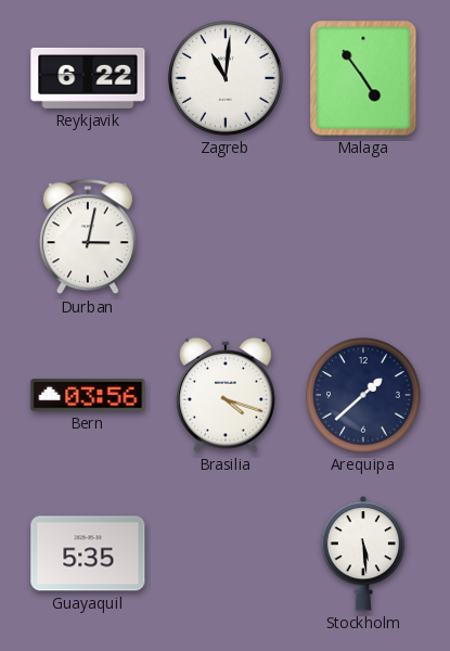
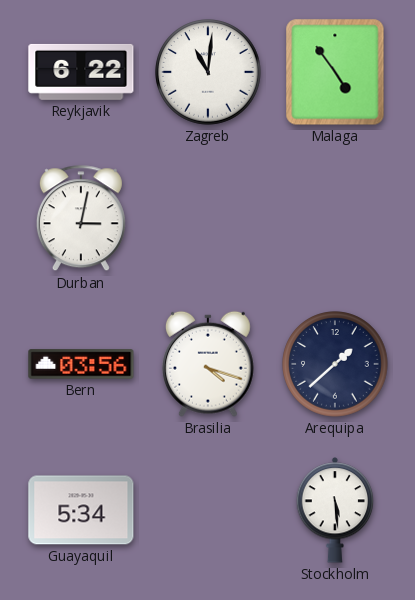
Guayaquil: 5:35 -> 5:34 (81, 510)
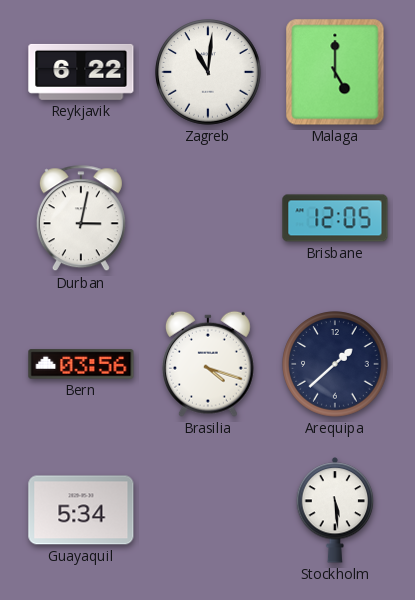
Malaga: 4:54 -> 5:00 (335, 72)
Brisbane: none -> 12:05 (335, 218)
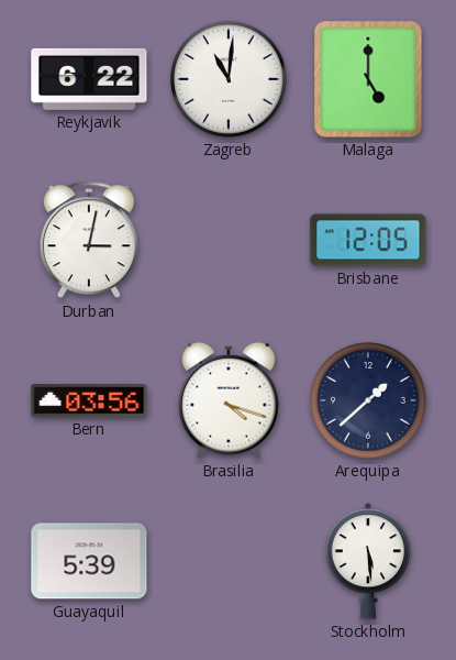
Guayaquil: 5:34 -> 5:39 (89, 561)
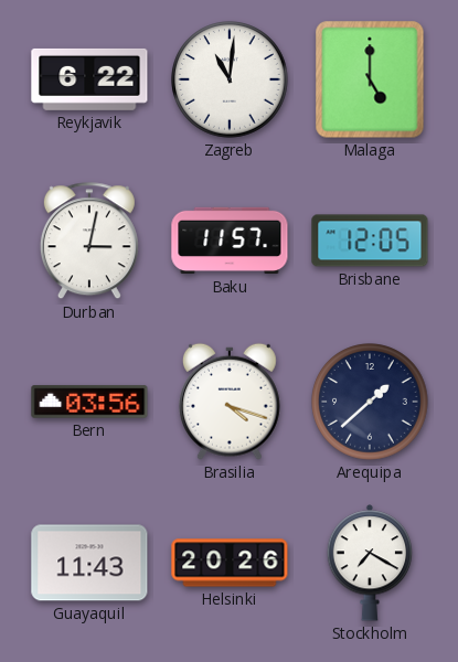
Baku: none -> 11:57 (230, 241)
Guayaquil: 5:39 -> 11:43 (89, 563)
Helsinki: none -> 20:26 (230, 563)
Stockholm: 5:29 -> 7:20 (370, 563)
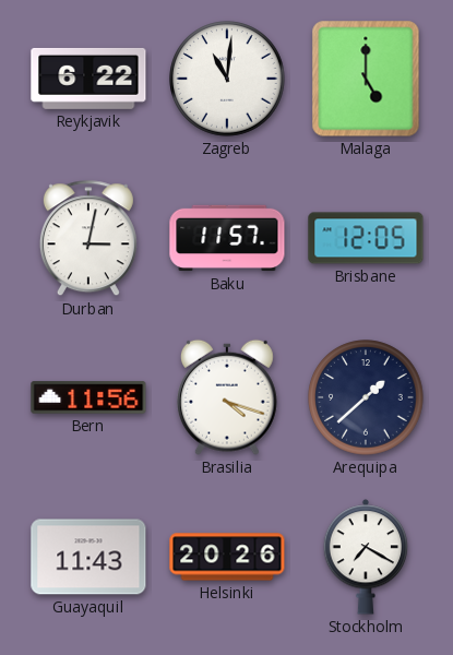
Bern: 03:56 -> 11:56 (88, 397)
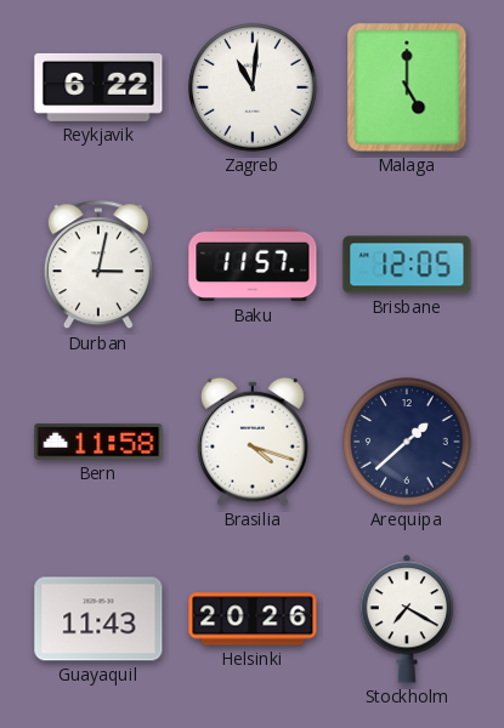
Bern: 11:56 -> 11:58 (98, 442)
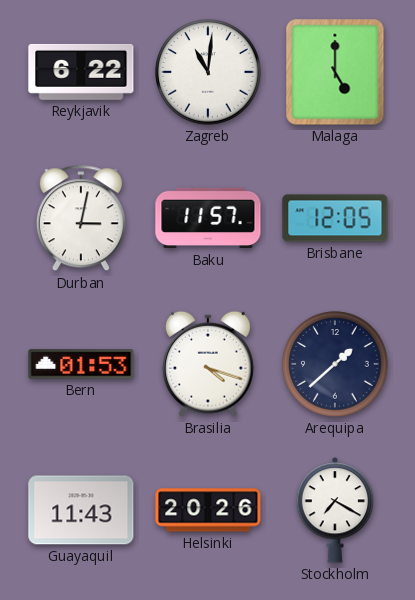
Bern: 11:58 -> 01:53 (81, 364)
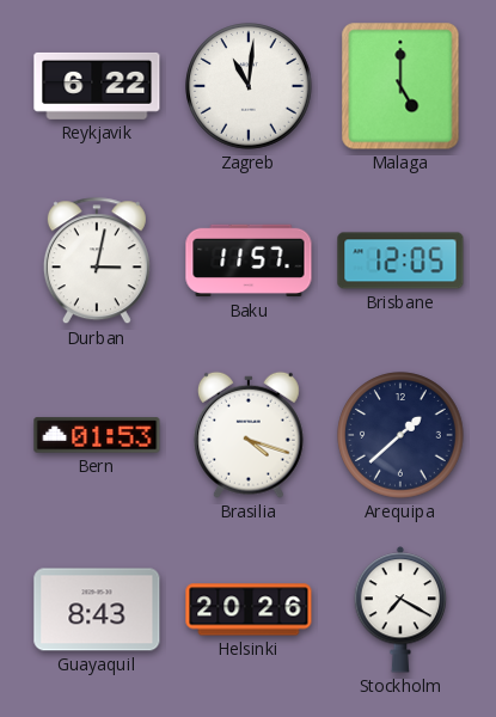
Guayaquil: 11:43 -> 8:43 (97, 609)
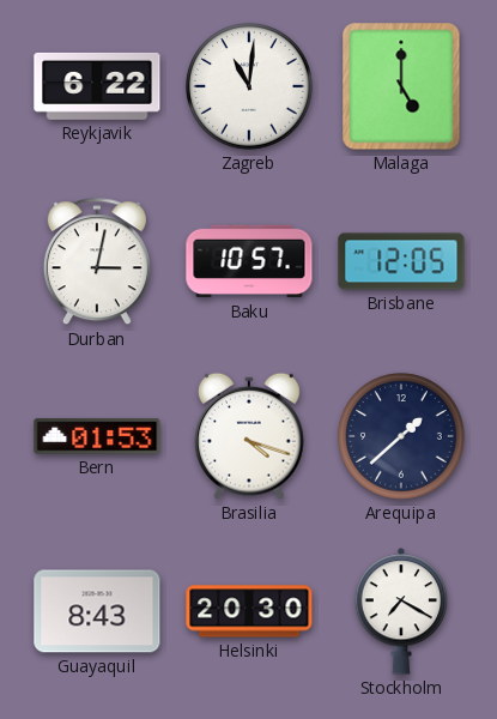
Baku: 11:57 -> 10:57 (249, 261)
Helsinki: 20:26 -> 20:30 (249, 611)
